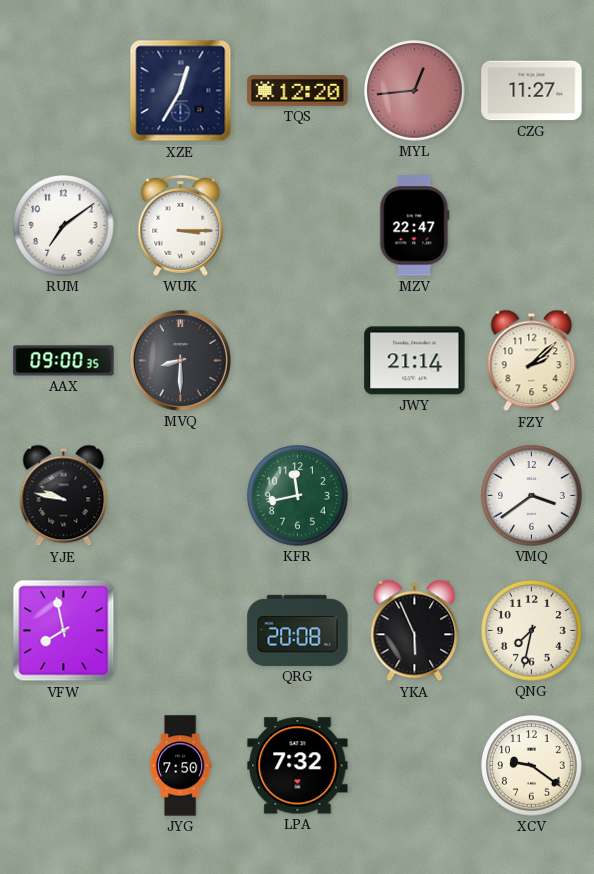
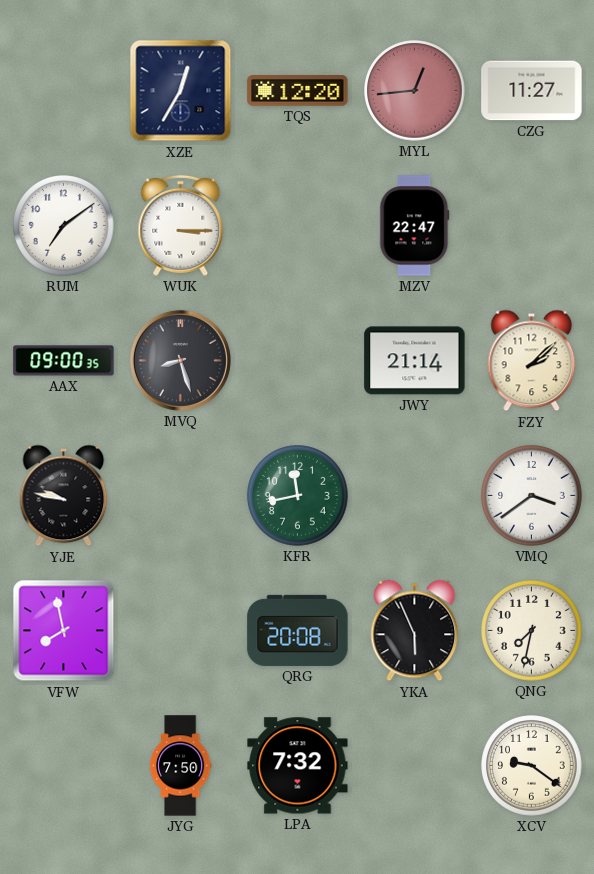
MVQ: 8:30 -> 8:27 (180, 360)
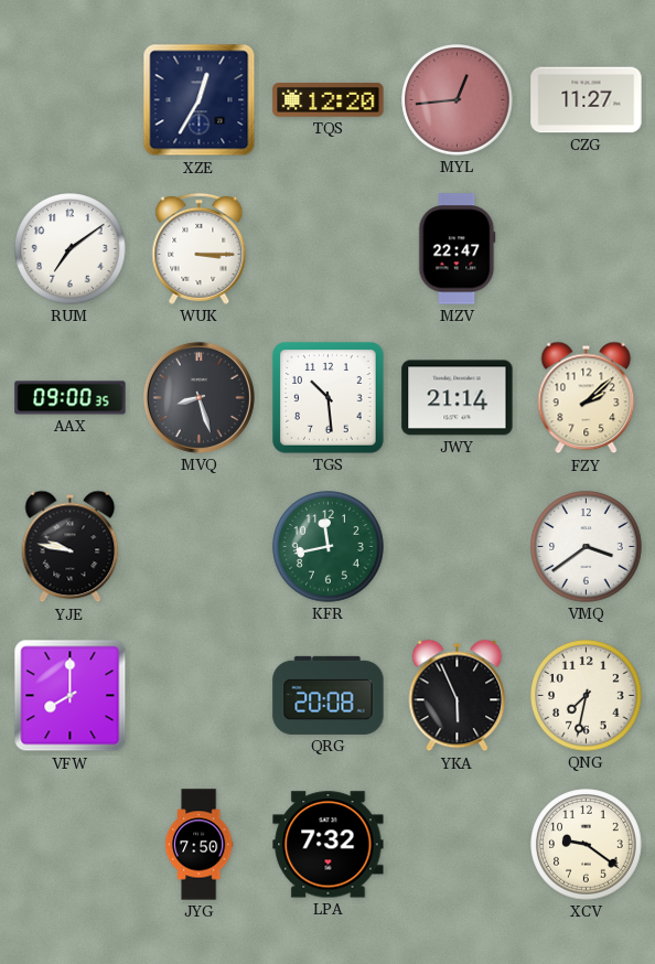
TGS: none -> 10:29 (329, 398)
VFW: 7:58 -> 8:00 (71, 696)
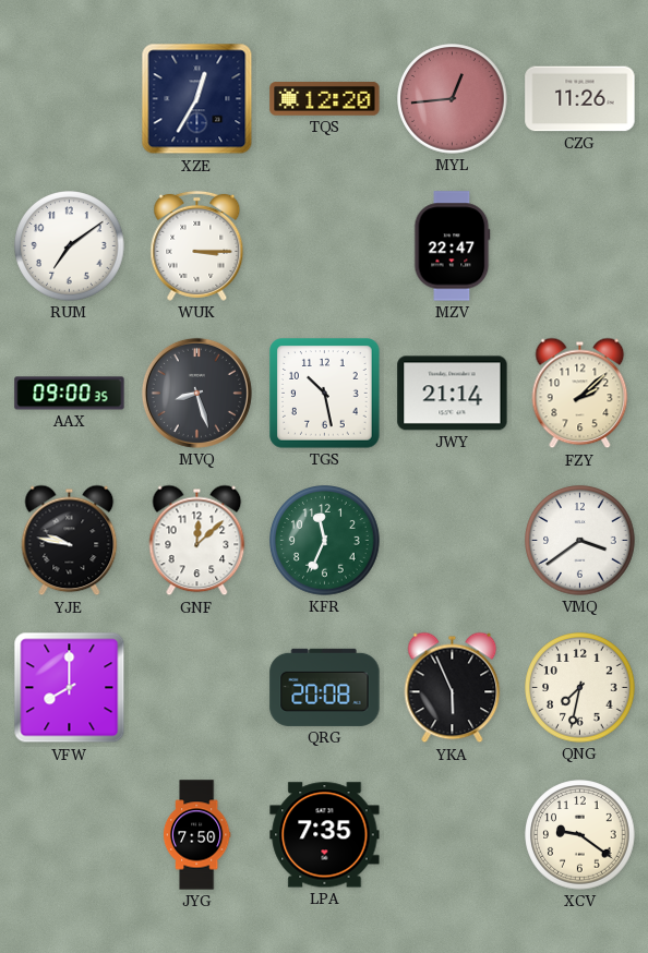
CZG: 11:27 -> 11:26 (580, 99)
TGS: 10:29 -> 10:28 (325, 394)
GNF: none -> 12:08 (197, 541)
KFR: 11:43 -> 11:34 (325, 541)
LPA: 7:32 -> 7:35 (325, 835)
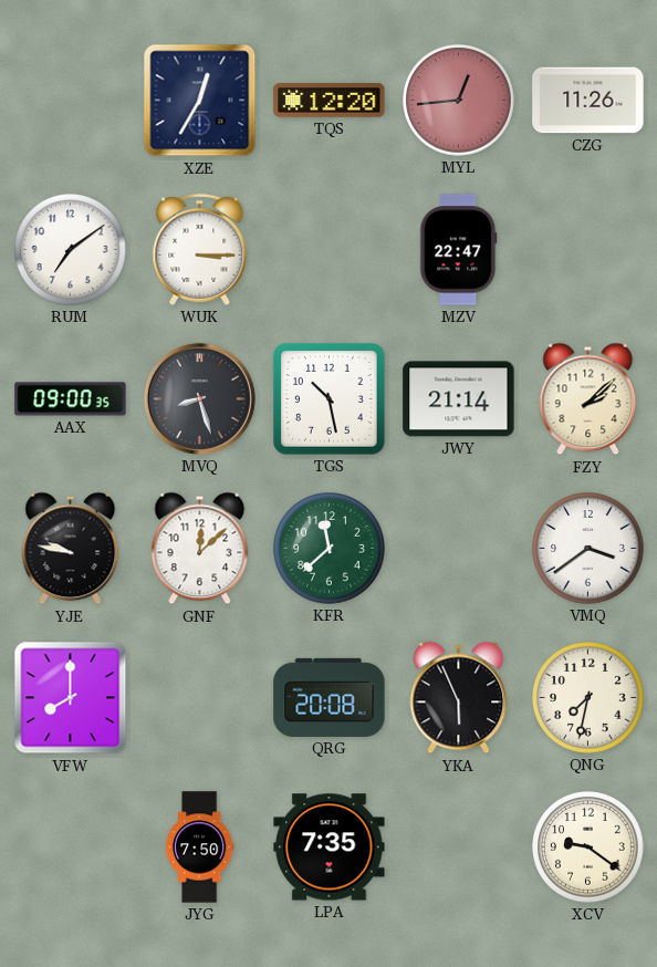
KFR: 11:34 -> 11:38 (330, 549)
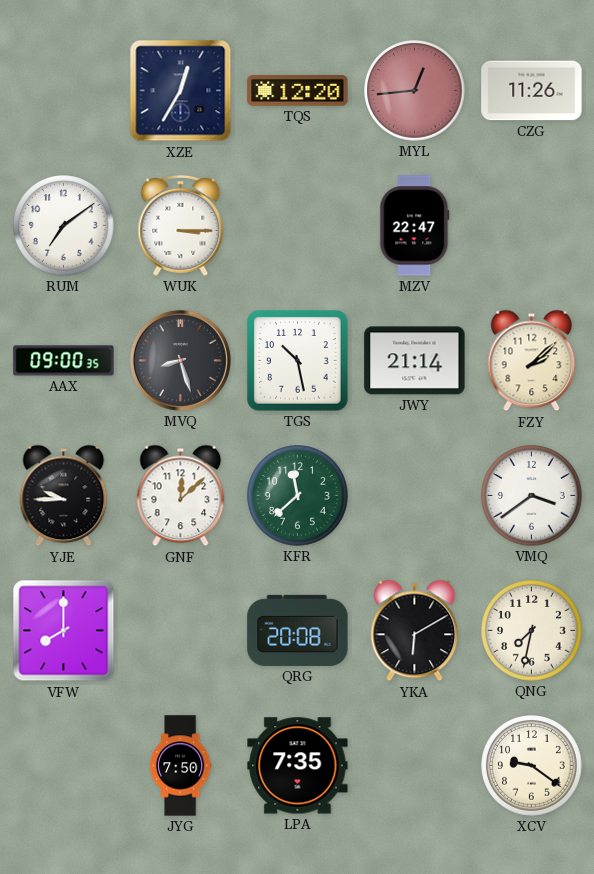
YJE: 9:47 -> 9:45 (64, 496)
YKA: 5:56 -> 6:10 (415, 631)
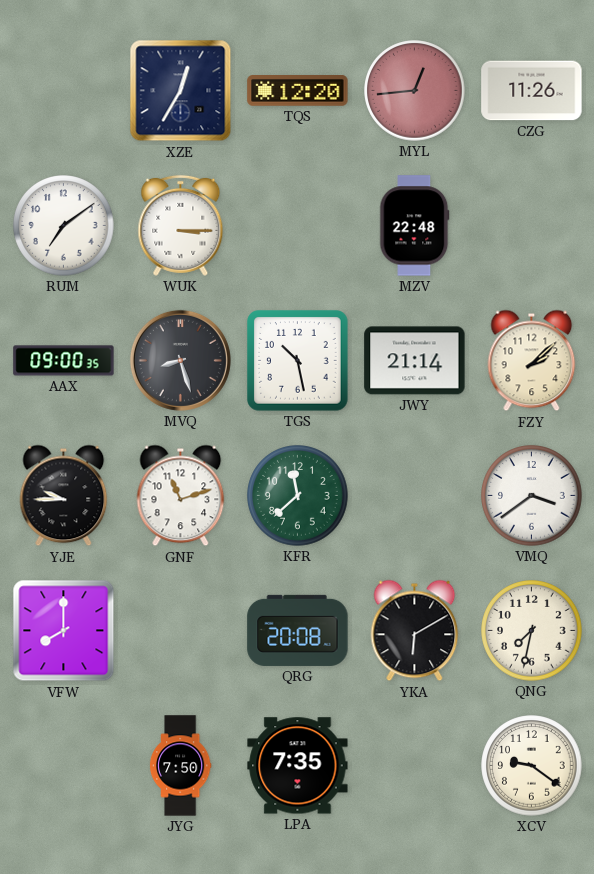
MZV: 22:47 -> 22:48 (415, 226)
GNF: 12:08 -> 11:12 (181, 496)
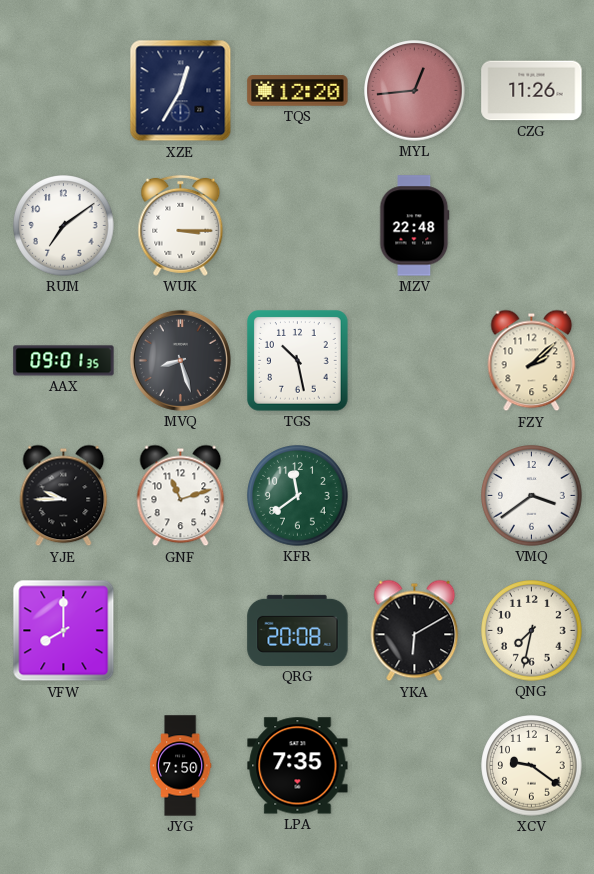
AAX: 09:00 -> 09:01 (64, 361)
JWY: 21:14 -> none (415, 361)
KFR: 11:38 -> 11:39 (298, 496)
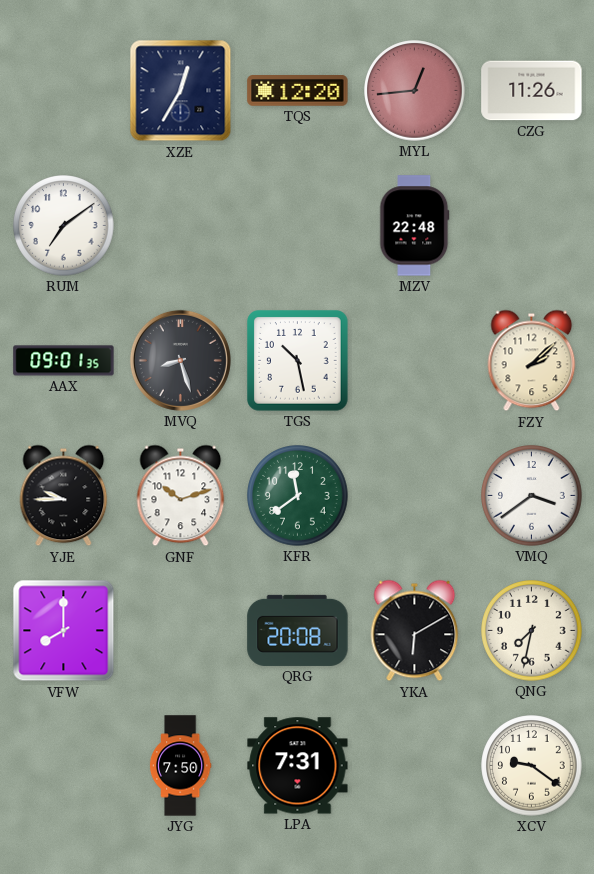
WUK: 3:15 -> none (181, 225)
GNF: 11:12 -> 10:12 (181, 496)
LPA: 7:35 -> 7:31 (298, 766)
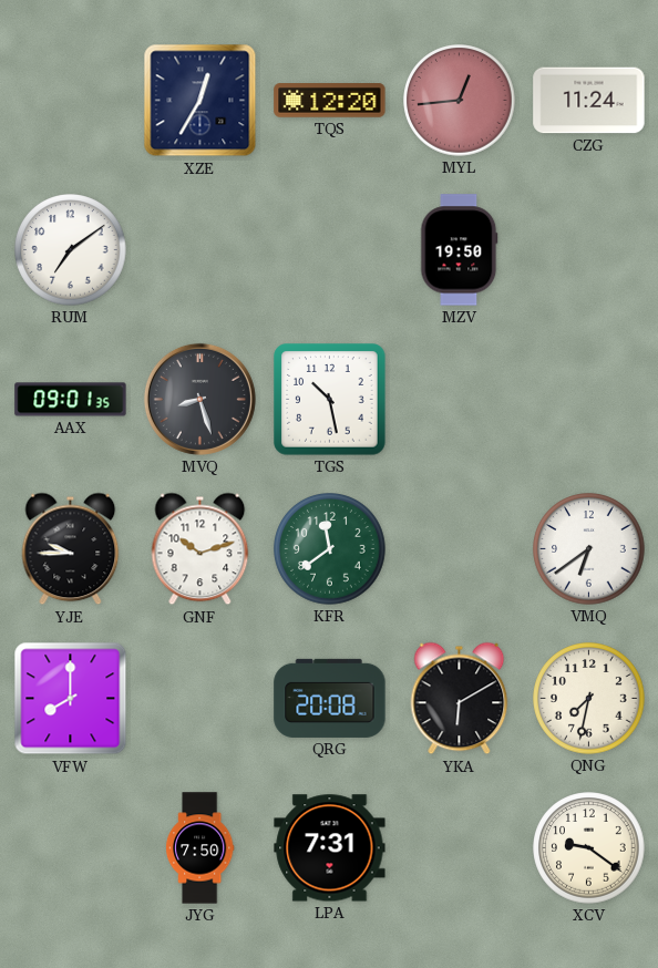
CZG: 11:26 -> 11:24 (589, 101)
MZV: 22:48 -> 19:50 (460, 250)
FZY: 2:08 -> none (532, 361)
VMQ: 3:39 -> 6:39 (589, 549)
